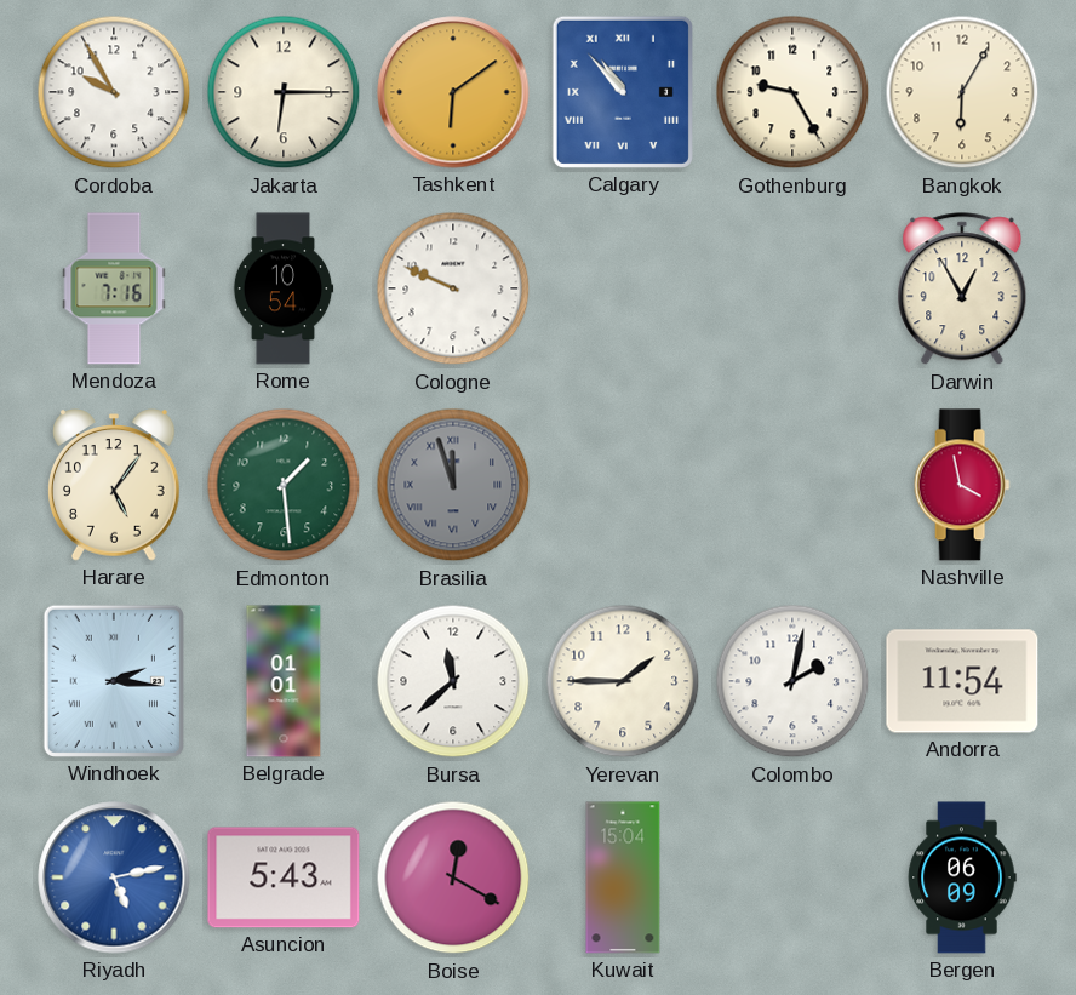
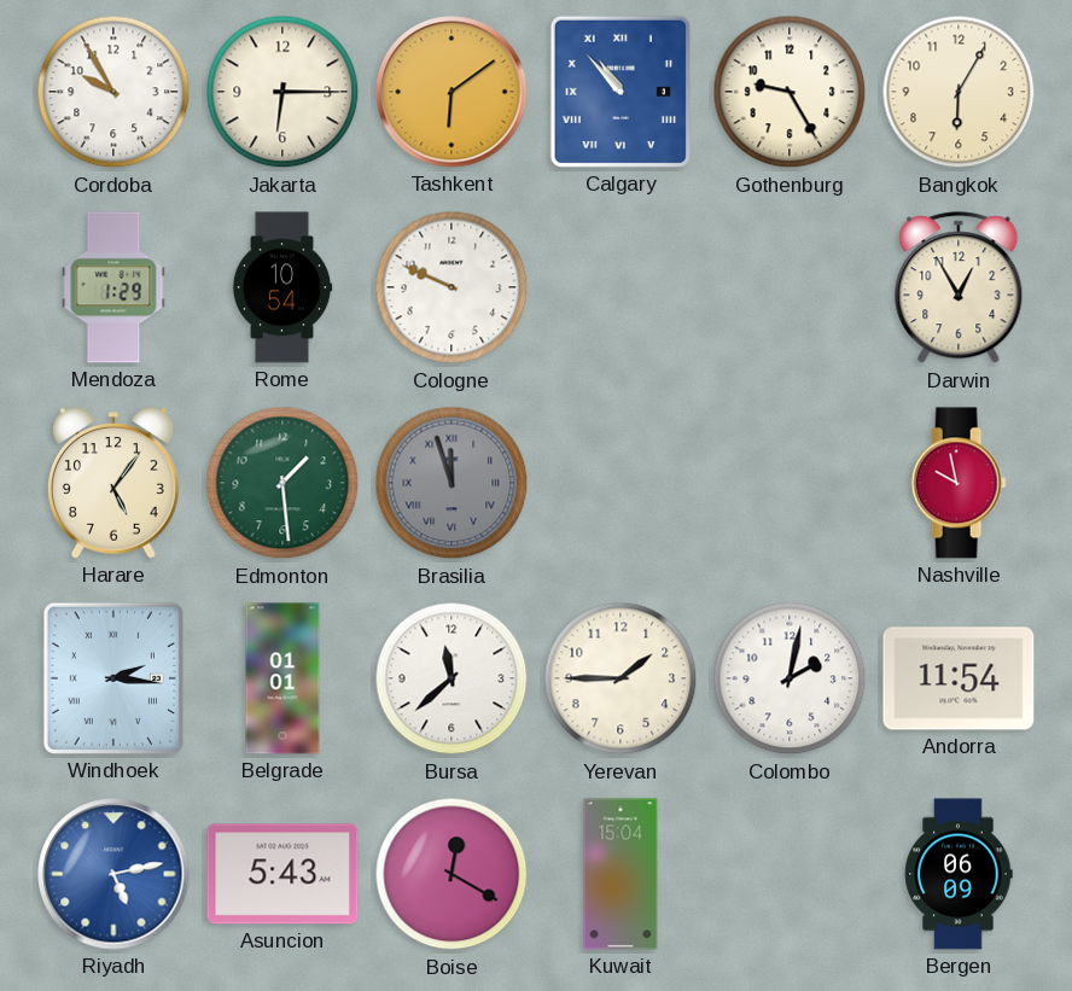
Mendoza: 7:16 -> 1:29 (113, 287)
Nashville: 3:58 -> 9:58 (959, 483)
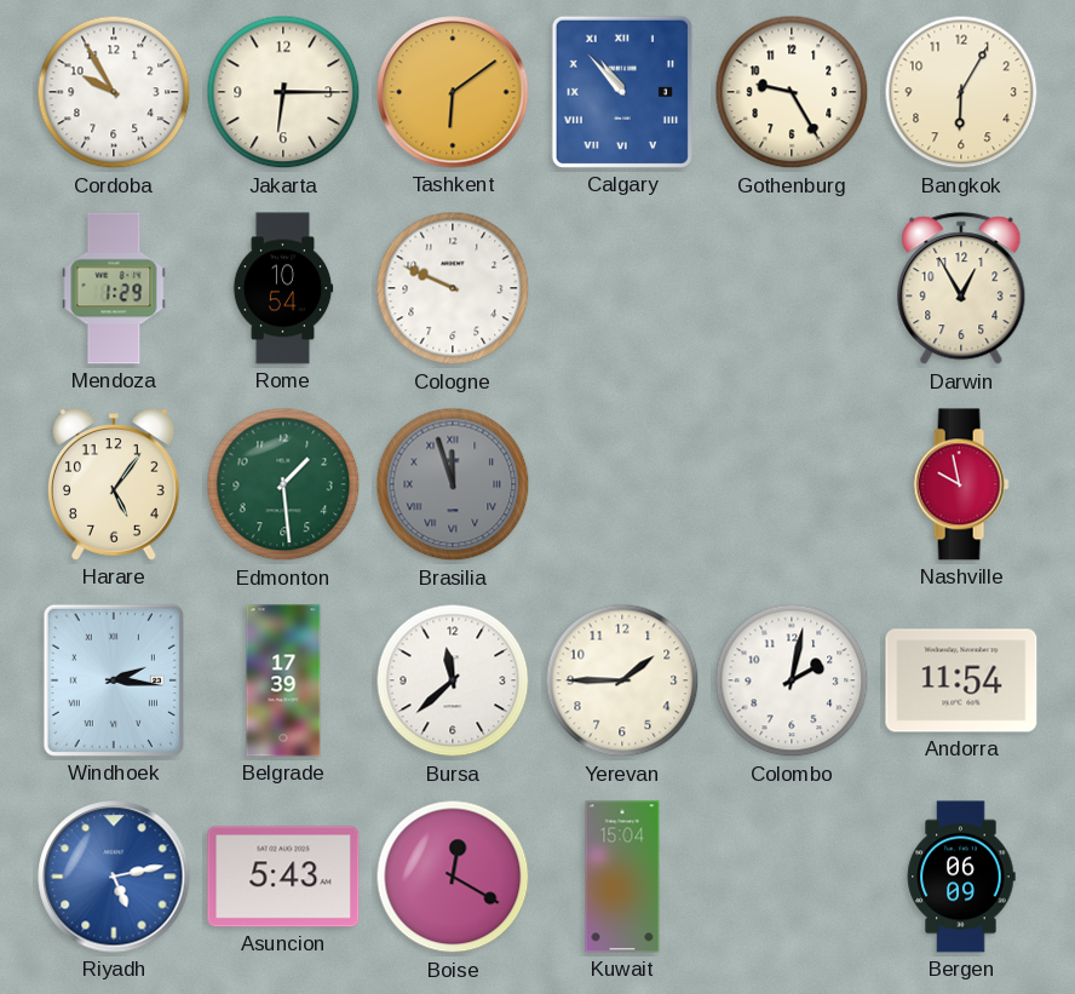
Belgrade: 01:01 -> 17:39 (283, 680)
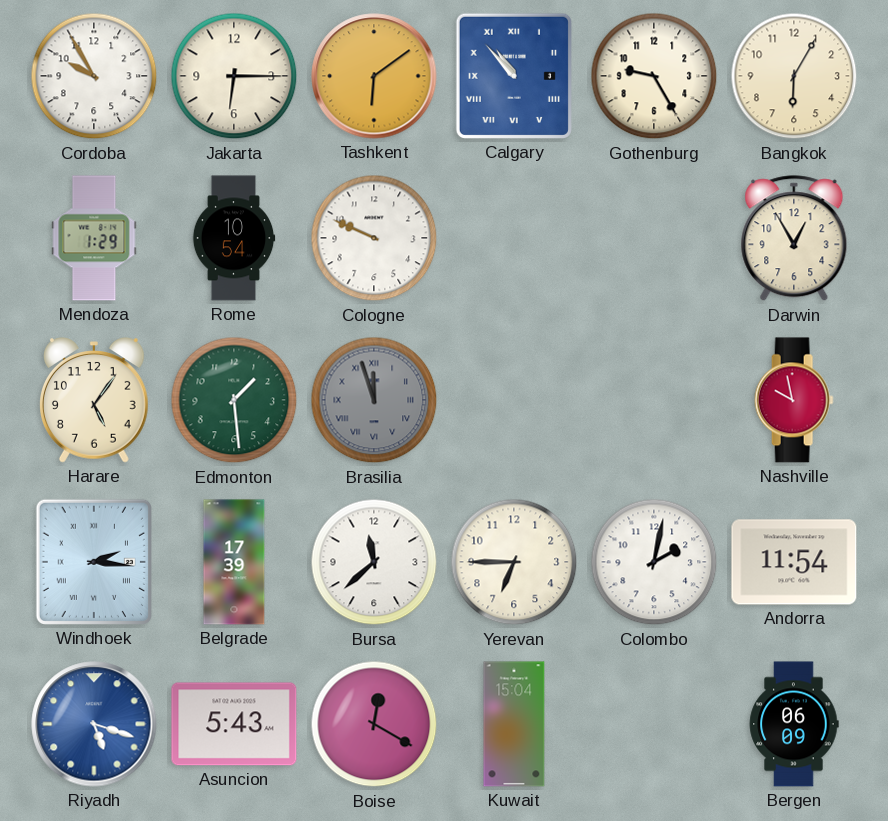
Yerevan: 1:45 -> 6:45 (514, 562)
Riyadh: 5:13 -> 5:18 (94, 724)
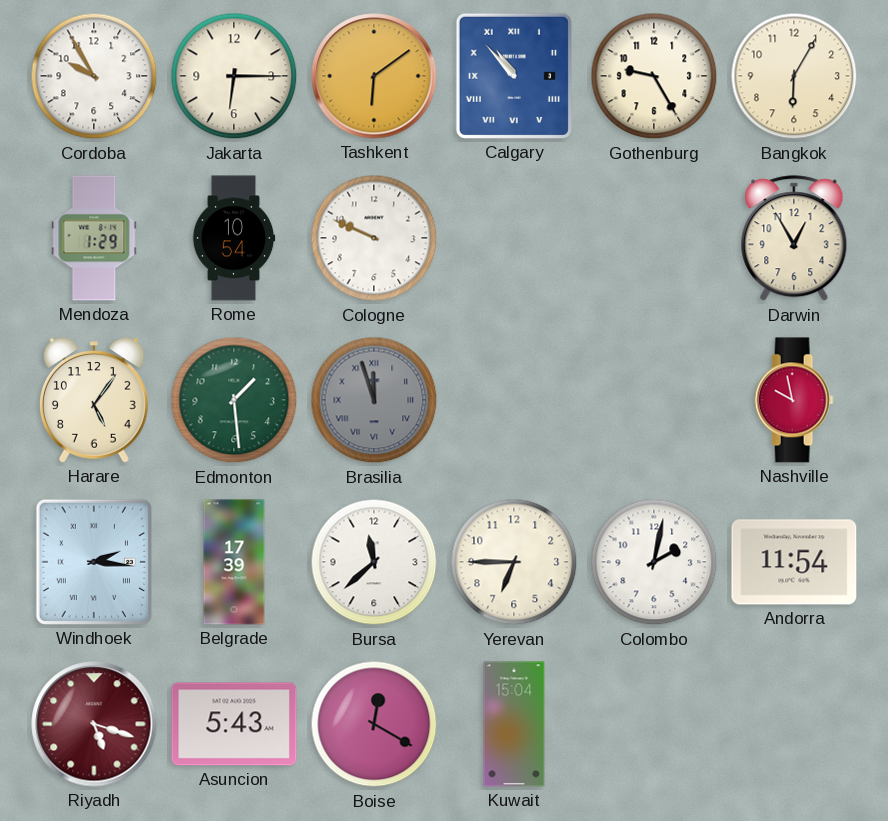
Riyadh dial: blue -> burgundy (94, 724)
Bergen: 06:09 -> none (794, 724)
